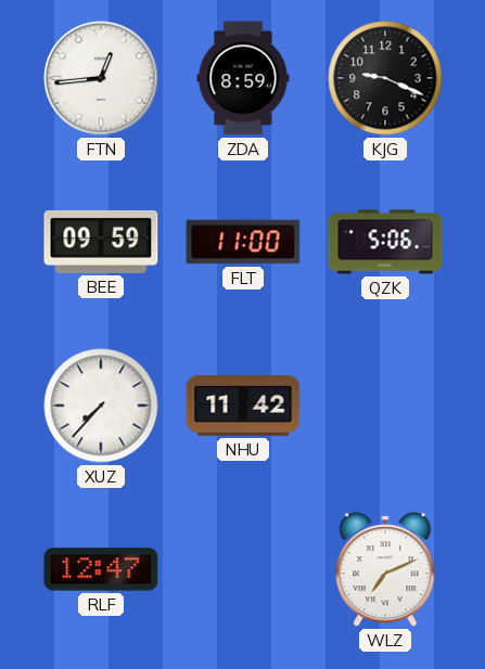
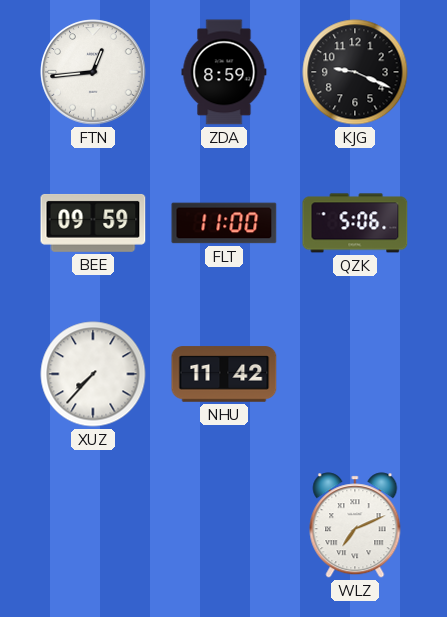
RLF: 12:47 -> none (101, 569)
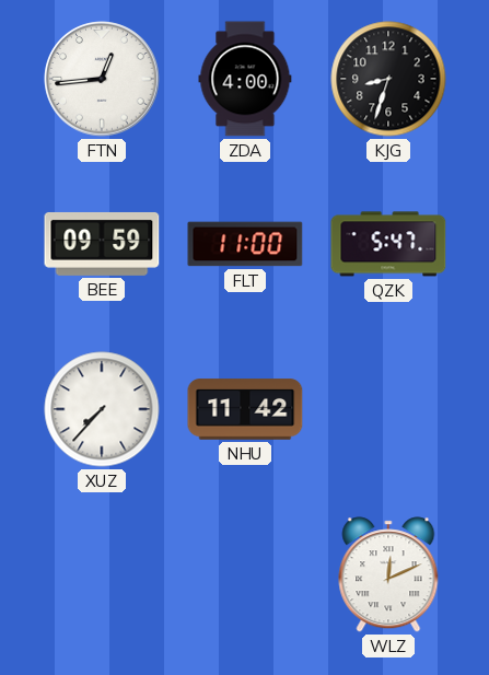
ZDA: 8:59 -> 4:00 (245, 79)
KJG: 9:19 -> 8:33 (388, 79)
QZK: 5:06 -> 5:47 (388, 244)
WLZ: 7:11 -> 12:11 (388, 574)
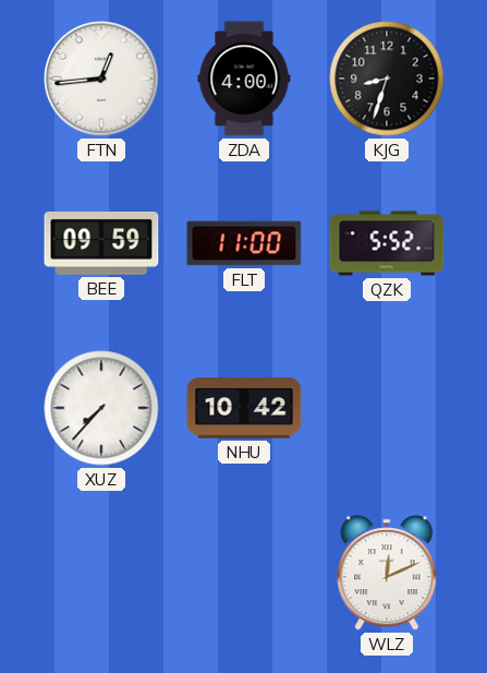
QZK: 5:47 -> 5:52 (387, 243)
NHU: 11:42 -> 10:42 (244, 408)
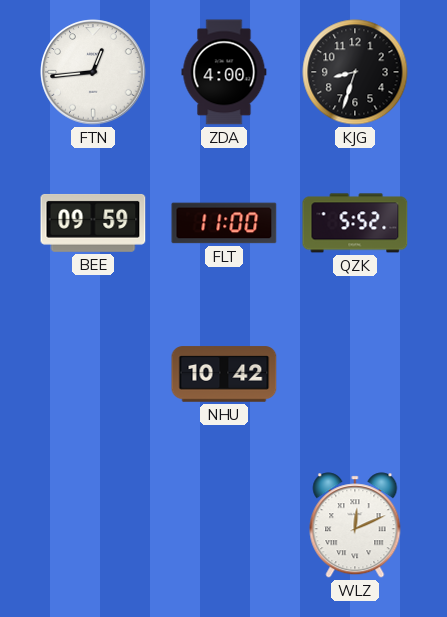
XUZ: 7:37 -> none (101, 408)
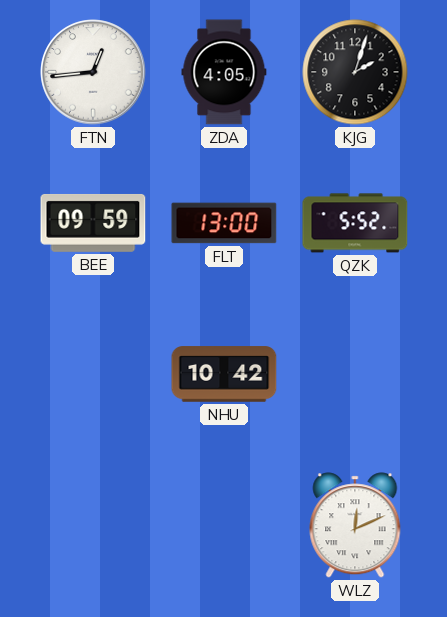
ZDA: 4:00 -> 4:05 (224, 72)
KJG: 8:33 -> 2:03 (355, 72)
FLT: 11:00 -> 13:00 (224, 223)
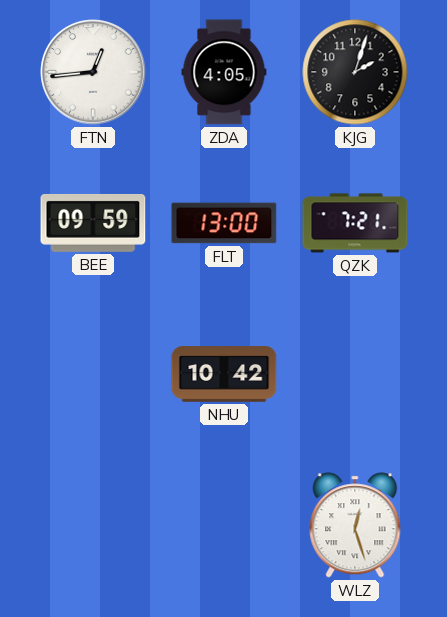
QZK: 5:52 -> 7:21 (355, 223)
WLZ: 12:11 -> 12:27 (355, 525)
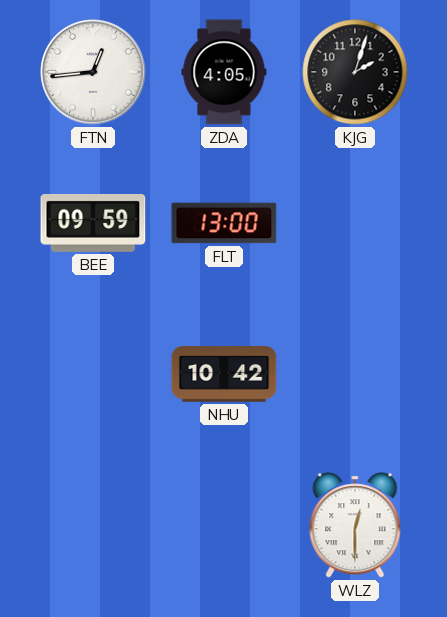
QZK: 7:21 -> none (355, 223)
WLZ: 12:27 -> 12:30 (355, 525)
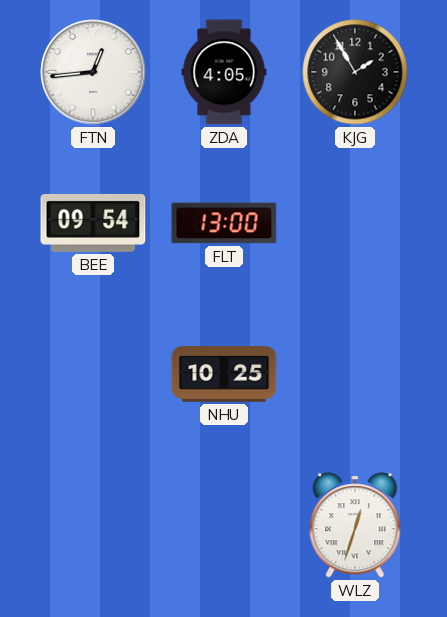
KJG: 2:03 -> 1:55 (355, 72)
BEE: 09:59 -> 09:54 (93, 223)
NHU: 10:42 -> 10:25 (224, 374)
WLZ: 12:30 -> 12:33 (355, 525)
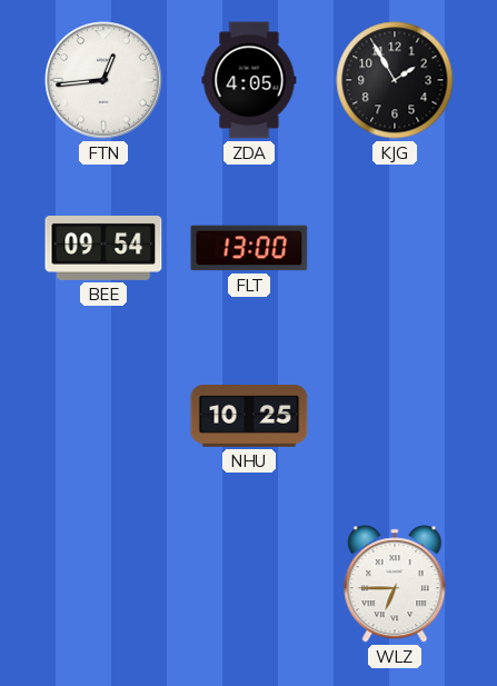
WLZ: 12:33 -> 6:45 (395, 584)
